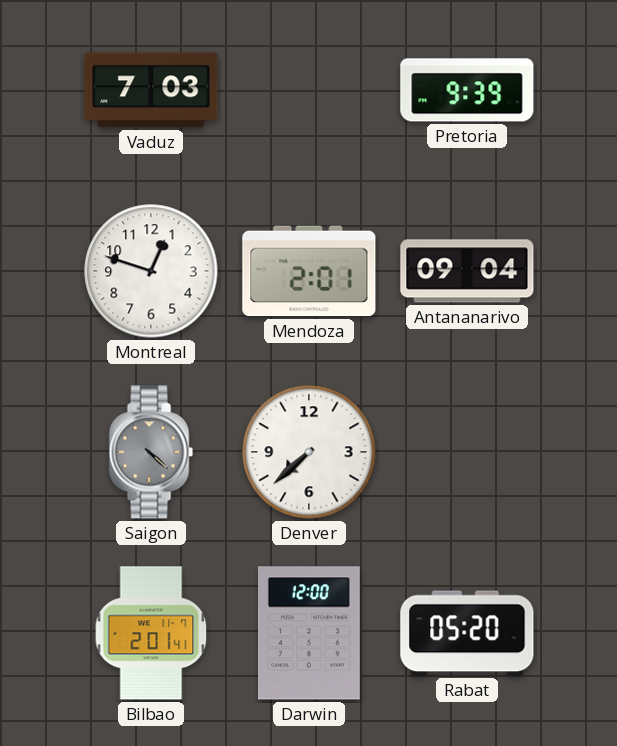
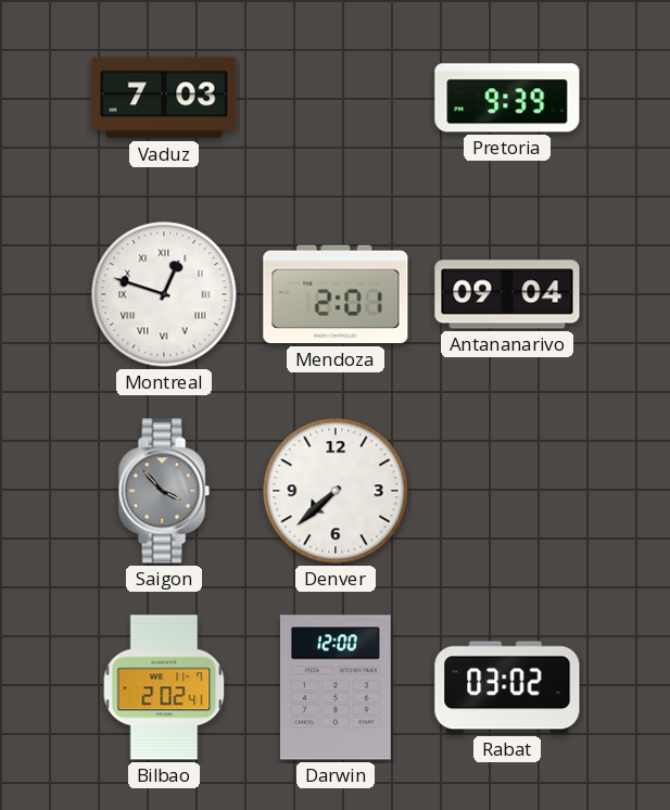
Montreal numerals: Arabic -> Roman (164, 294)
Saigon: 4:22 -> 3:53 (164, 491)
Bilbao: 2:01 -> 2:02 (164, 687)
Rabat: 05:20 -> 03:02 (507, 687)
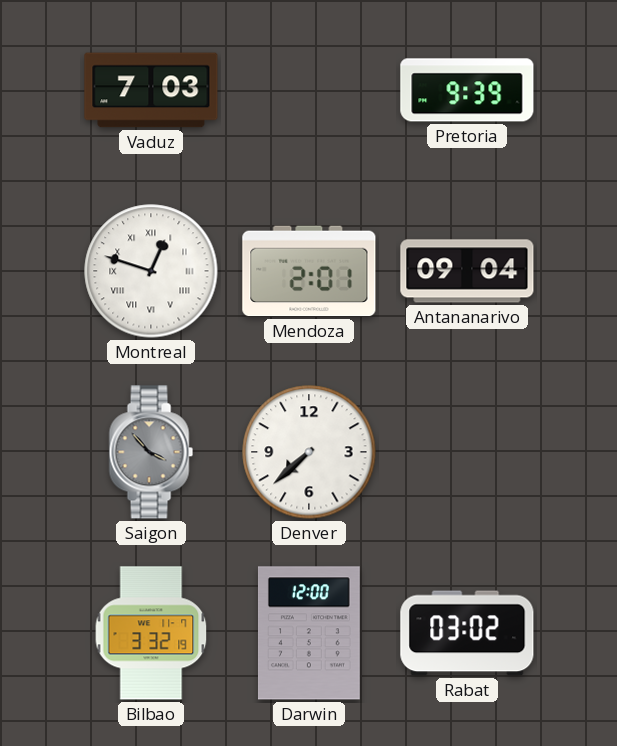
Bilbao: 2:02 -> 3:32 (151, 633)
